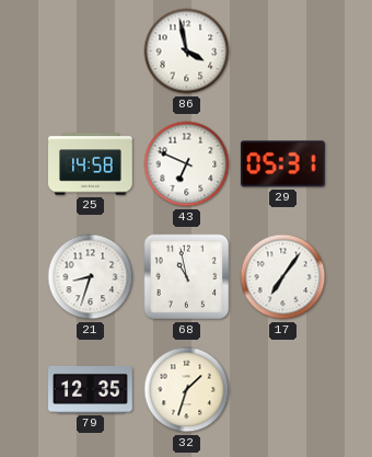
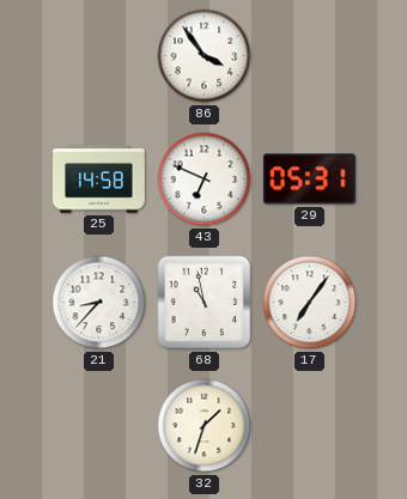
86: 3:58 -> 3:54 (205, 56)
21: 8:33 -> 8:37 (99, 303)
79: 12:35 -> none (91, 390)
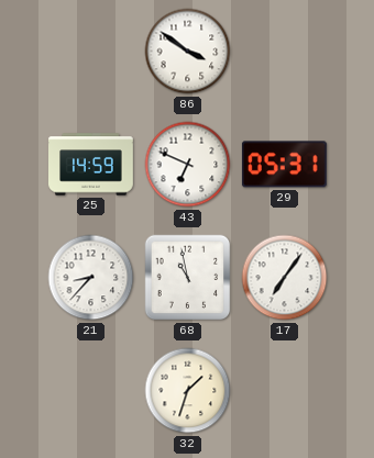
86: 3:54 -> 3:51 (188, 52)
25: 14:58 -> 14:59 (91, 165)
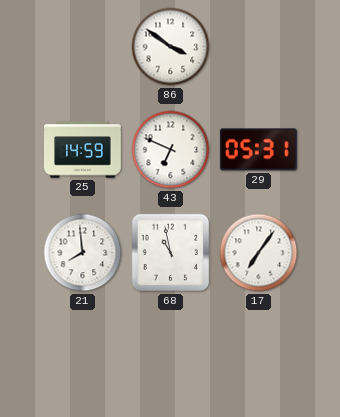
21: 8:37 -> 7:59 (83, 253)
32: 1:33 -> none (188, 391)
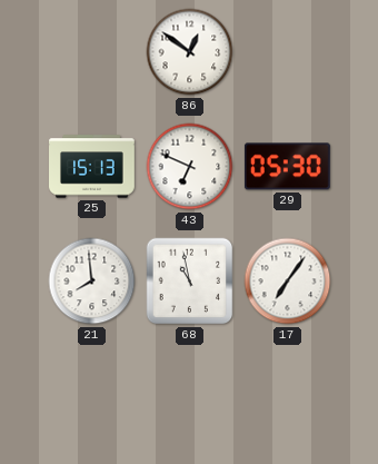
86: 3:51 -> 12:51 (190, 52)
25: 14:59 -> 15:13 (92, 167)
29: 05:31 -> 05:30 (287, 167)
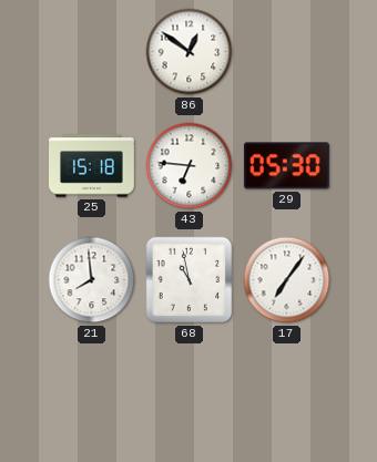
25: 15:13 -> 15:18 (92, 166)
43: 6:49 -> 6:46 (190, 166)
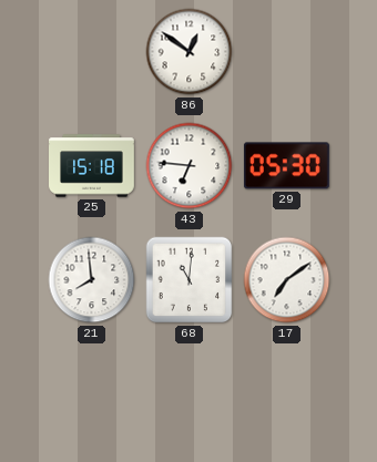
68: 10:58 -> 11:01 (190, 280)
17: 7:06 -> 7:09 (287, 280)
